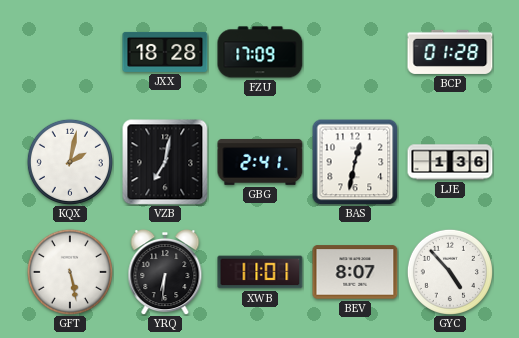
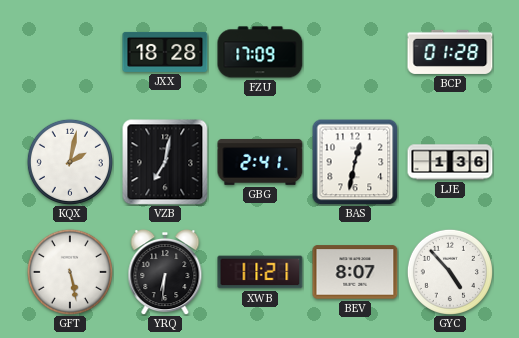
XWB: 11:01 -> 11:21 (260, 272)
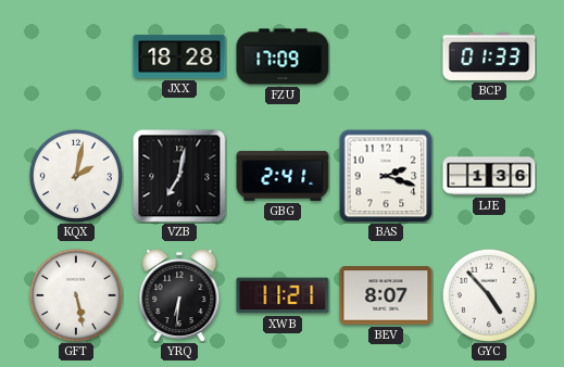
BCP: 01:28 -> 01:33 (489, 56)
BAS: 12:32 -> 2:18 (386, 176)
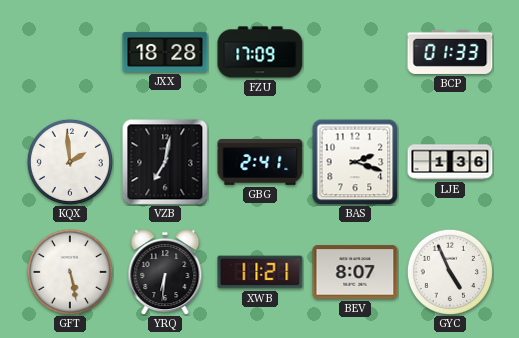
KQX: 2:02 -> 1:59 (70, 162)
GYC: 4:53 -> 4:56 (450, 272)
